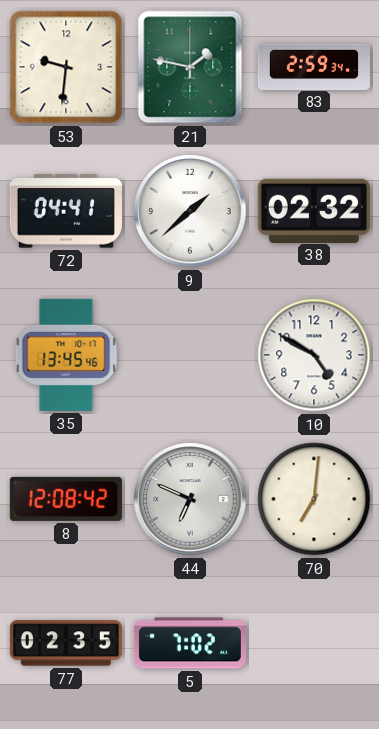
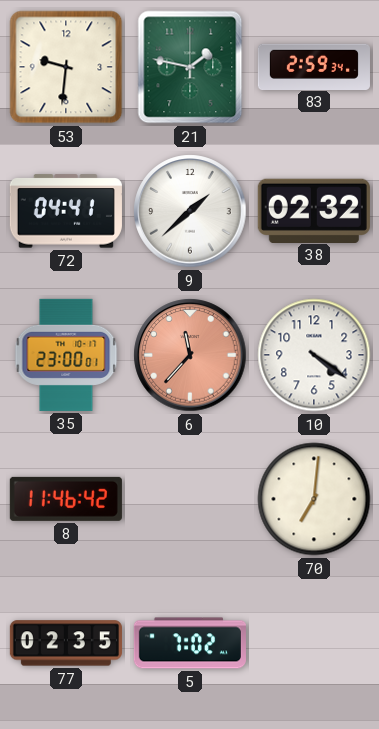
35: 13:45 -> 23:00 (66, 355)
6: none -> 11:37 (190, 355)
10: 4:50 -> 4:21 (314, 355)
8: 12:08 -> 11:46 (66, 499)
44: 6:49 -> none (190, 499)
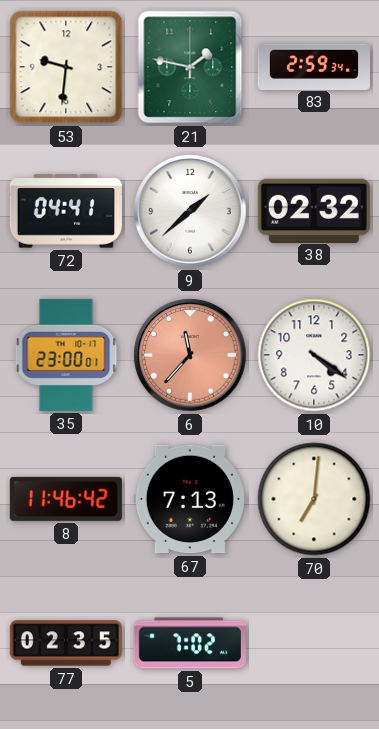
67: none -> 7:13 (190, 499)
